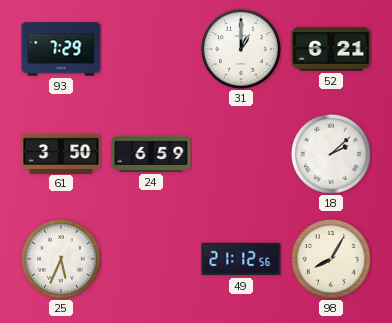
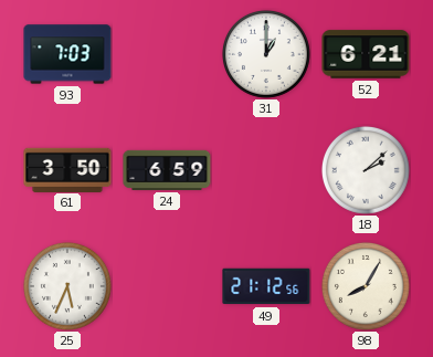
93: 7:29 -> 7:03 (67, 54)
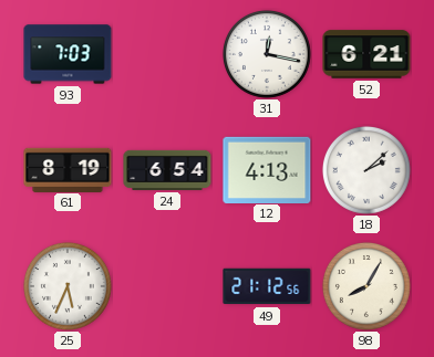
31: 1:00 -> 12:17 (267, 54)
61: 3:50 -> 8:19 (68, 169)
24: 6:59 -> 6:54 (167, 170)
12: none -> 4:13 (267, 169)
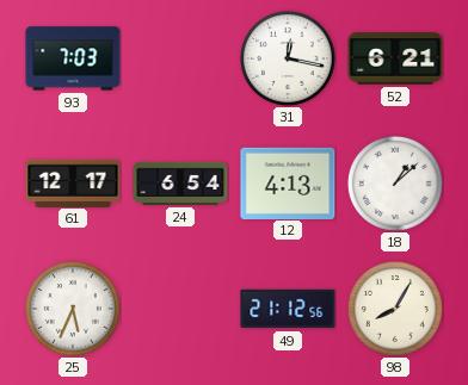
61: 8:19 -> 12:17 (73, 182)
18: 2:08 -> 1:08 (395, 184)
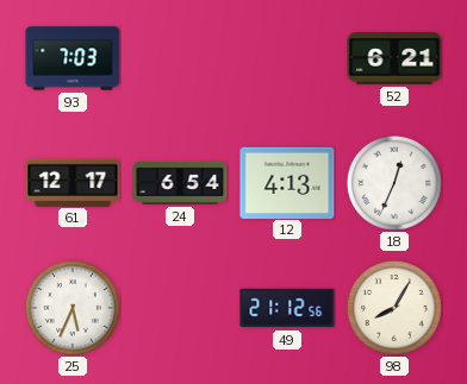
31: 12:17 -> none (288, 58)
18: 1:08 -> 12:34 (394, 183)
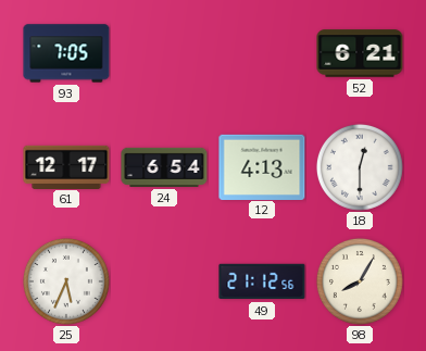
93: 7:03 -> 7:05 (66, 53)
18: 12:34 -> 12:30 (360, 167)
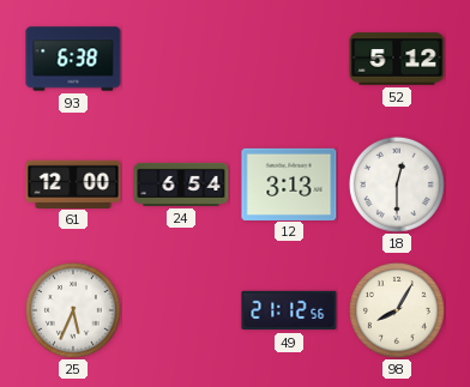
93: 7:05 -> 6:38 (73, 59)
52: 6:21 -> 5:12 (397, 59)
61: 12:17 -> 12:00 (73, 183)
12: 4:13 -> 3:13 (289, 183)
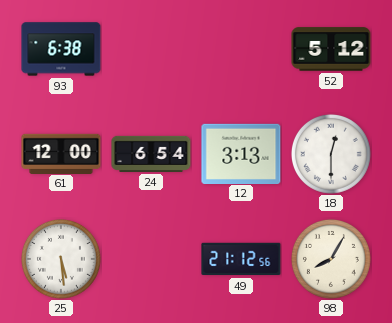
25: 5:34 -> 5:29 (61, 259)
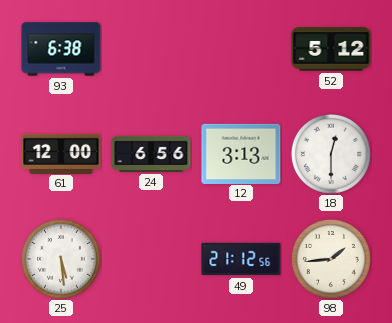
24: 6:54 -> 6:56 (151, 154)
98: 8:05 -> 1:44 (331, 259)
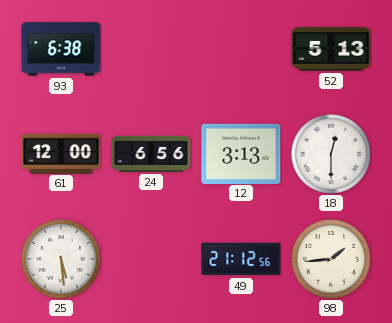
52: 5:12 -> 5:13 (331, 49)
